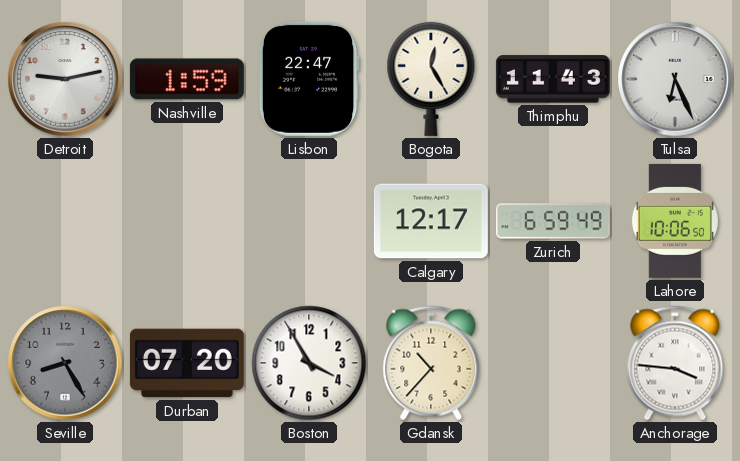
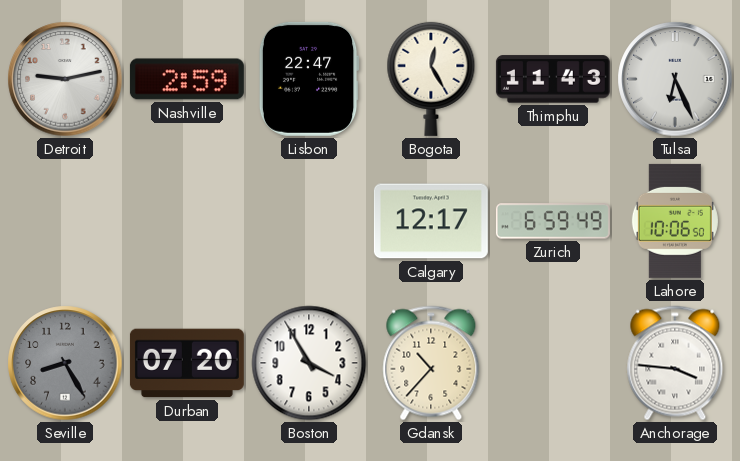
Nashville: 1:59 -> 2:59 (187, 79)
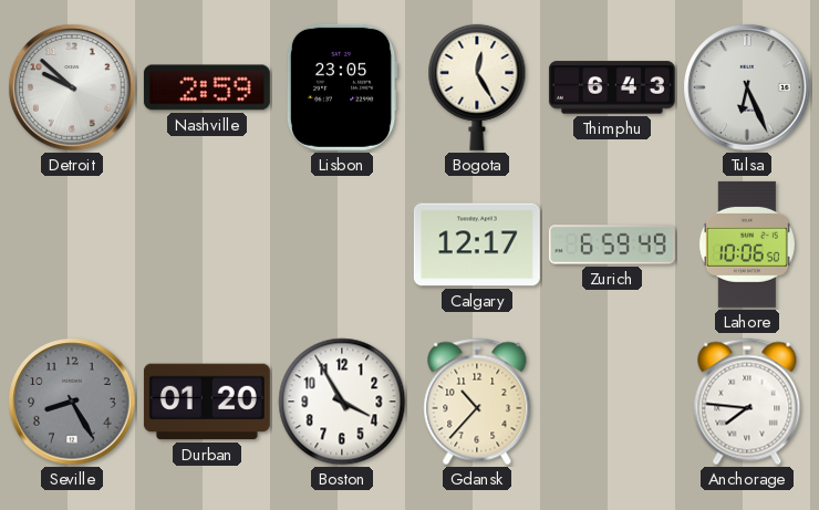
Detroit: 9:13 -> 9:52 (72, 87)
Lisbon: 22:47 -> 23:05 (342, 87)
Thimphu: 11:43 -> 6:43 (612, 87)
Durban: 07:20 -> 01:20 (207, 402)
Anchorage: 3:46 -> 7:46 (747, 402)
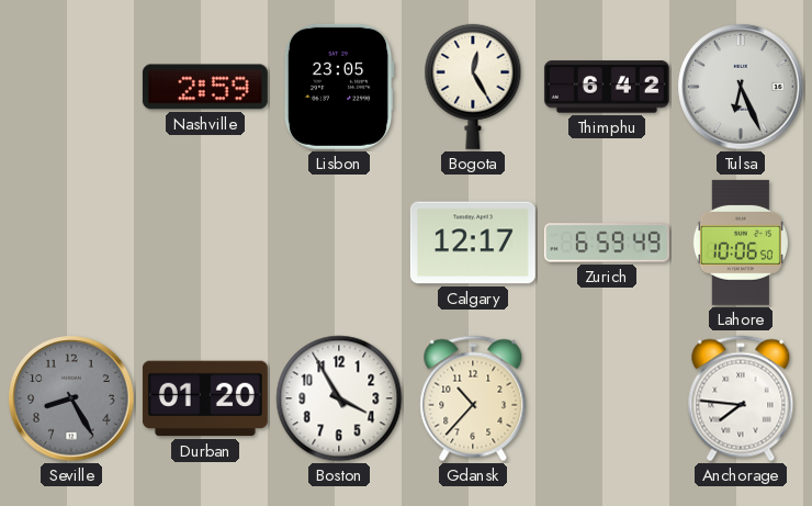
Detroit: 9:52 -> none (72, 87)
Thimphu: 6:43 -> 6:42 (607, 87)
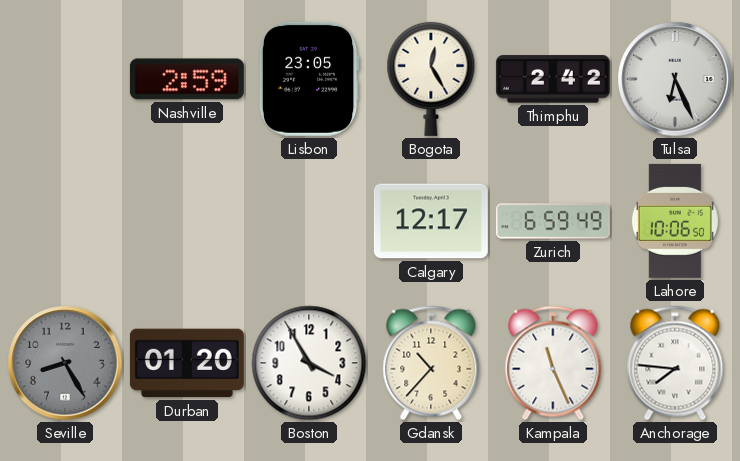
Thimphu: 6:42 -> 2:42 (553, 79)
Kampala: none -> 11:26 (553, 363)
